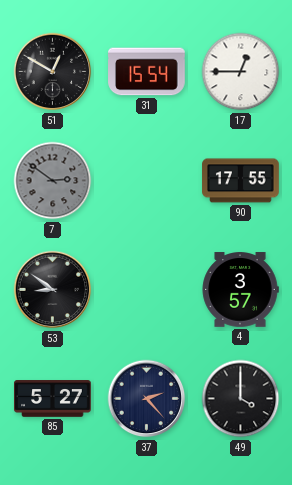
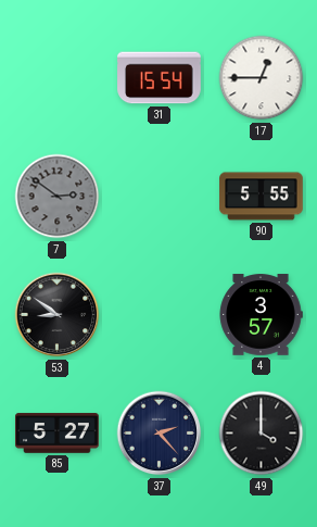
51: 12:50 -> none (53, 72)
90: 17:55 -> 5:55 (262, 197)
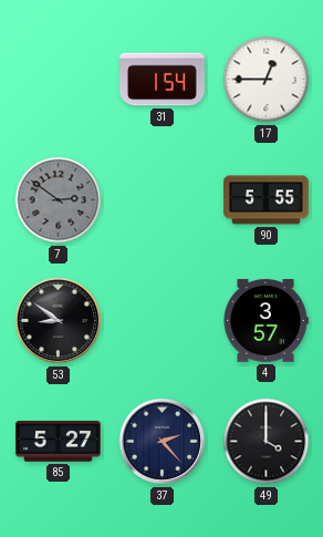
31: 15:54 -> 1:54 (163, 80)
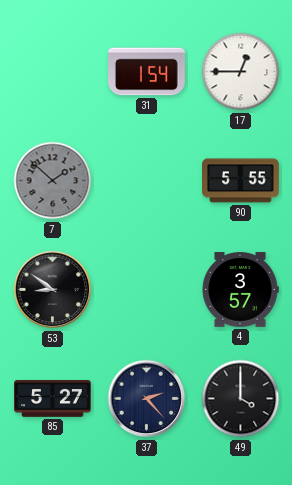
7: 2:51 -> 1:52 (53, 181)
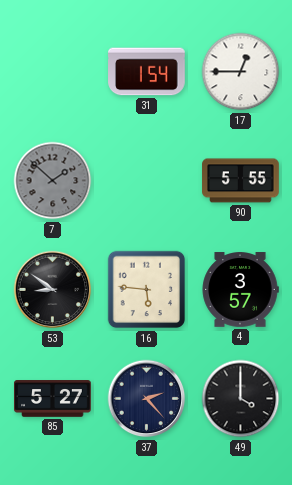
16: none -> 5:46 (147, 290)
